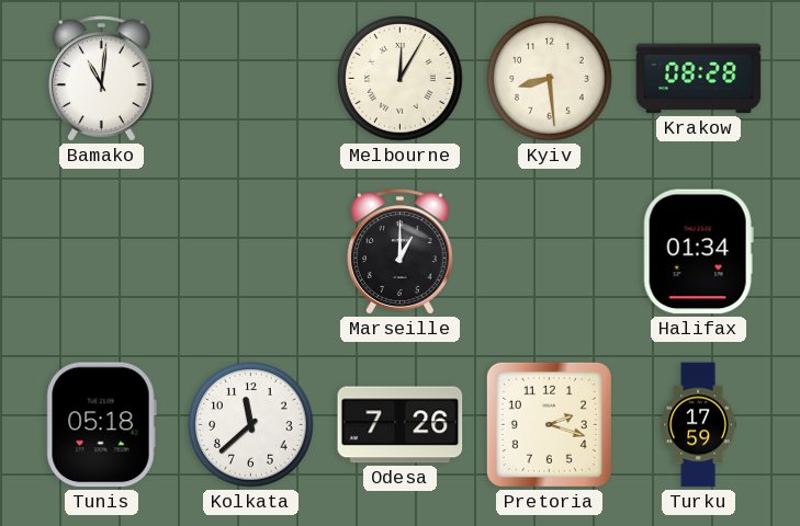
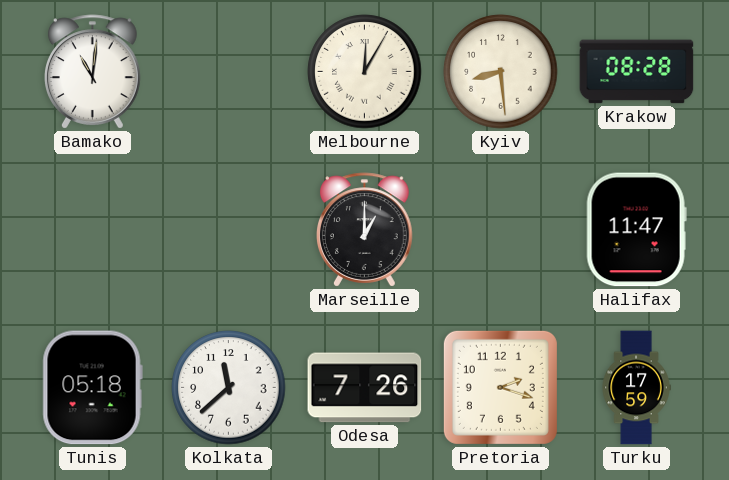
Halifax: 01:34 -> 11:47 (636, 230)
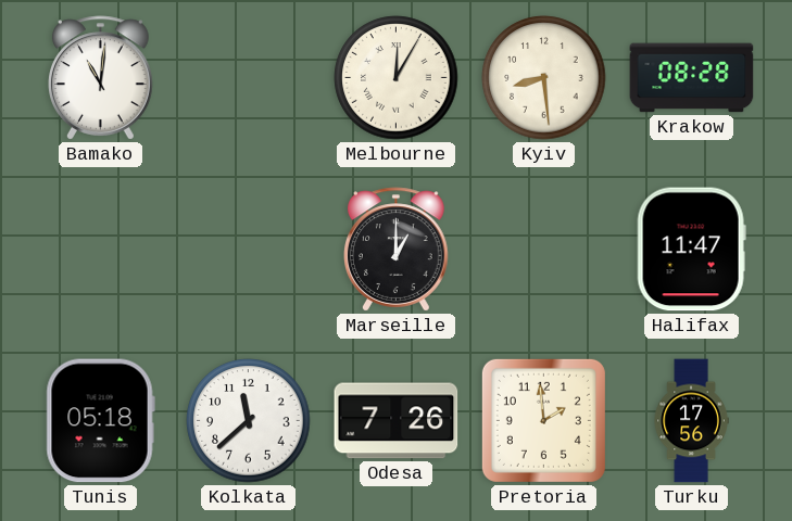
Pretoria: 2:18 -> 1:59 (543, 420)
Turku: 17:59 -> 17:56 (691, 421)
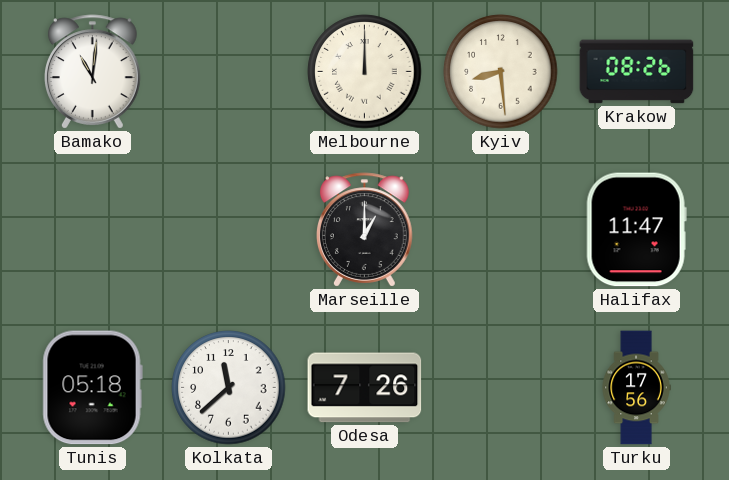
Melbourne: 12:05 -> 12:00 (365, 72)
Krakow: 08:28 -> 08:26 (637, 72)
Pretoria: 1:59 -> none (543, 420)
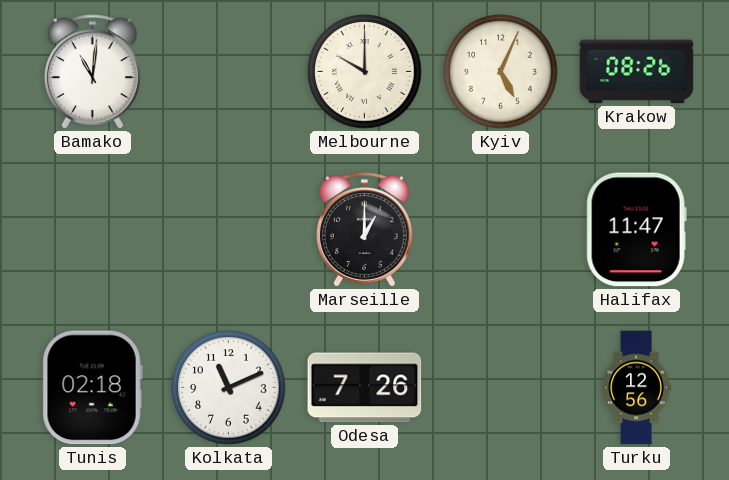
Melbourne: 12:00 -> 10:00 (365, 72)
Kyiv: 8:29 -> 5:04 (501, 72)
Tunis: 05:18 -> 02:18 (92, 388)
Kolkata: 11:38 -> 11:11 (229, 388)
Turku: 17:56 -> 12:56 (636, 388)
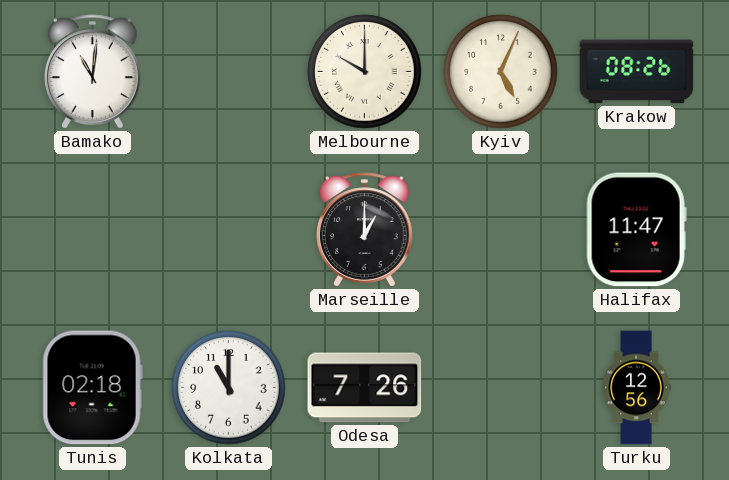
Kolkata: 11:11 -> 11:00 (229, 388)
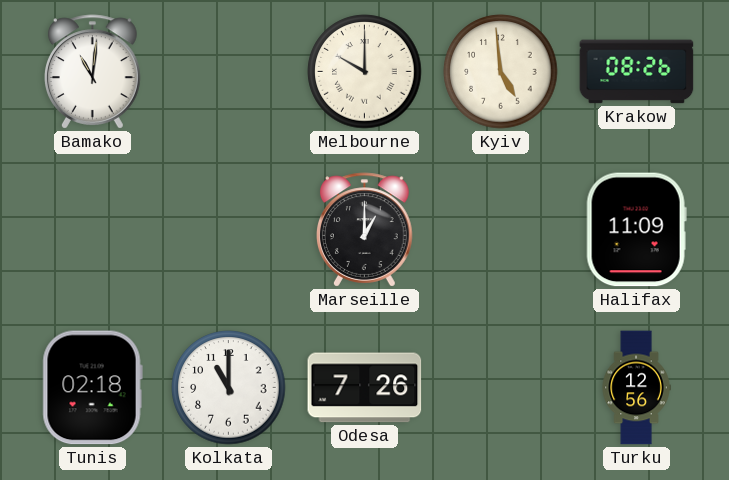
Kyiv: 5:04 -> 4:59 (501, 72)
Halifax: 11:47 -> 11:09 (636, 230)
